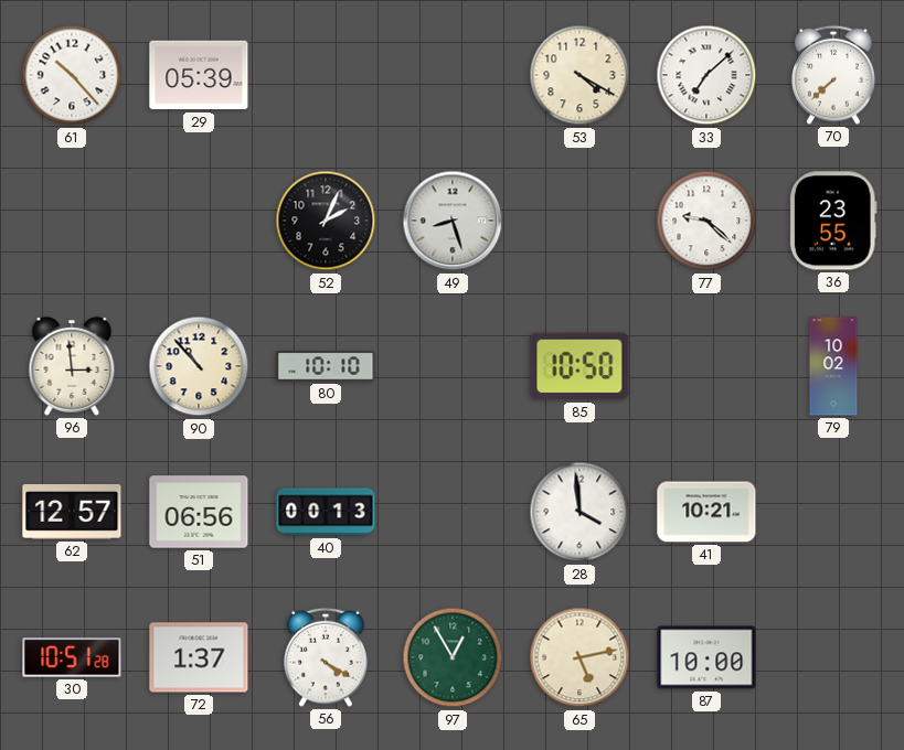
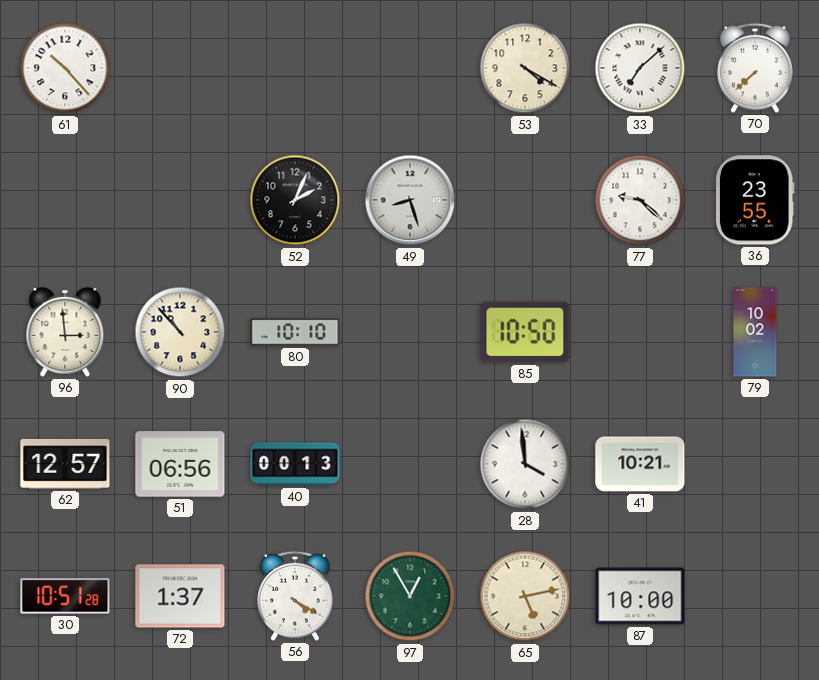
29: 05:39 -> none (199, 75)
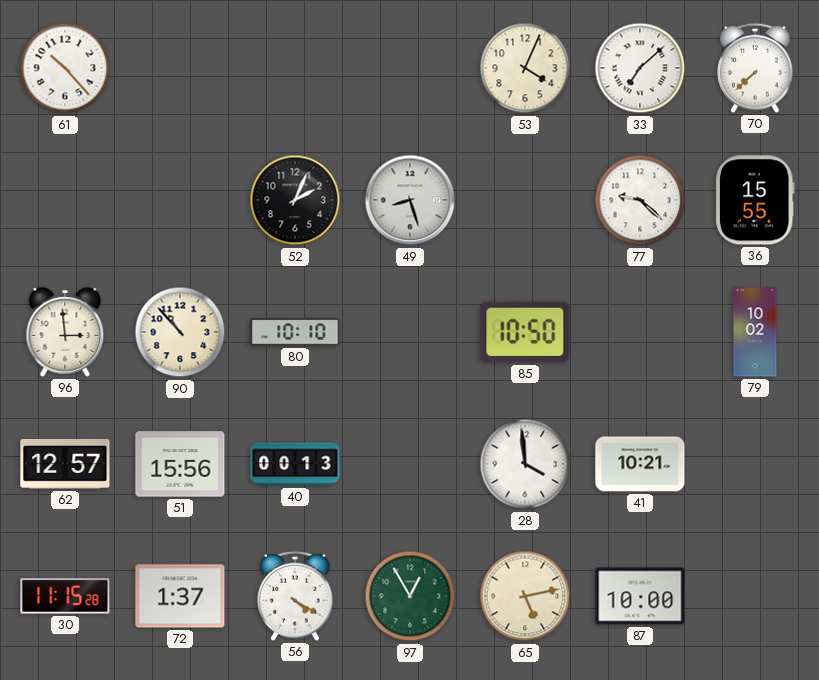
53: 4:20 -> 4:04 (525, 68)
36: 23:55 -> 15:55 (755, 200)
51: 06:56 -> 15:56 (180, 464)
30: 10:51 -> 11:15 (65, 596)
